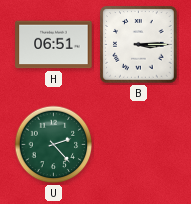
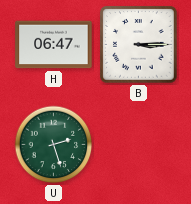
H: 06:51 -> 06:47 (54, 45)
U: 2:23 -> 2:27 (54, 145)
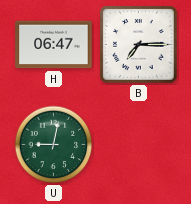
B: 3:15 -> 7:15 (139, 45)
U: 2:27 -> 9:02 (54, 145)
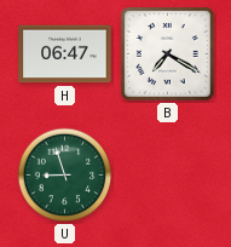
B: 7:15 -> 7:20 (168, 54)
U: 9:02 -> 8:57 (65, 176)
